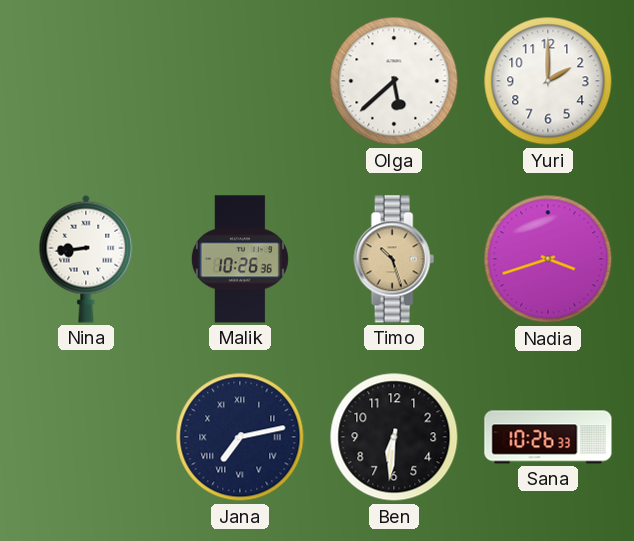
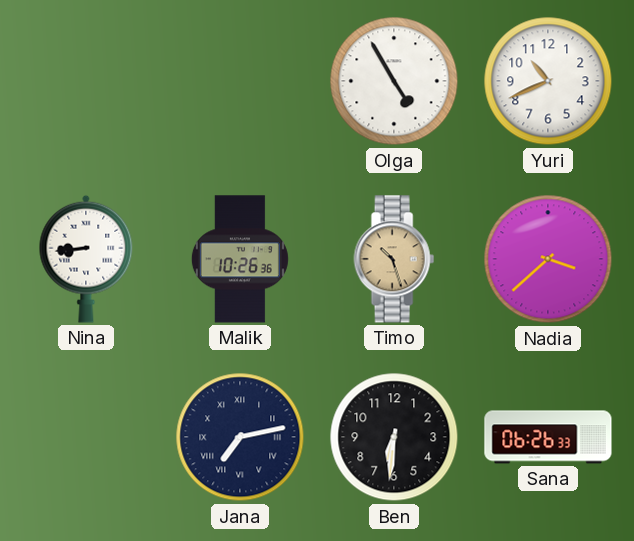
Olga: 5:38 -> 4:55 (394, 81)
Yuri: 2:00 -> 10:41 (548, 81)
Nadia: 3:42 -> 3:38 (548, 259)
Sana: 10:26 -> 06:26 (548, 437)
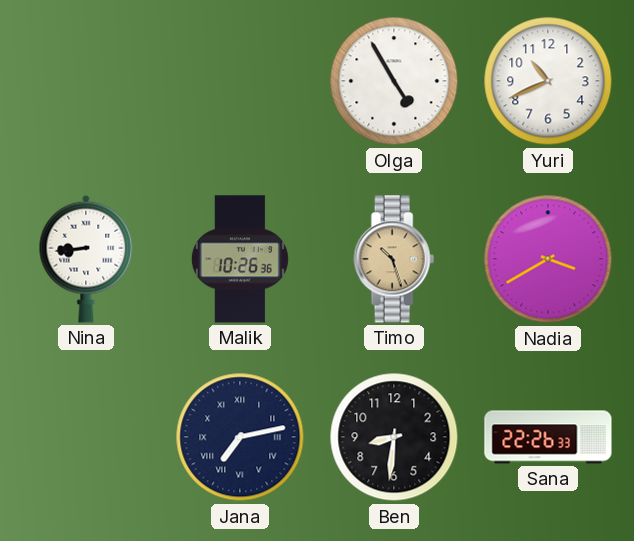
Nadia: 3:38 -> 3:40 (548, 259)
Ben: 6:31 -> 8:31 (394, 437)
Sana: 06:26 -> 22:26 (548, 437)
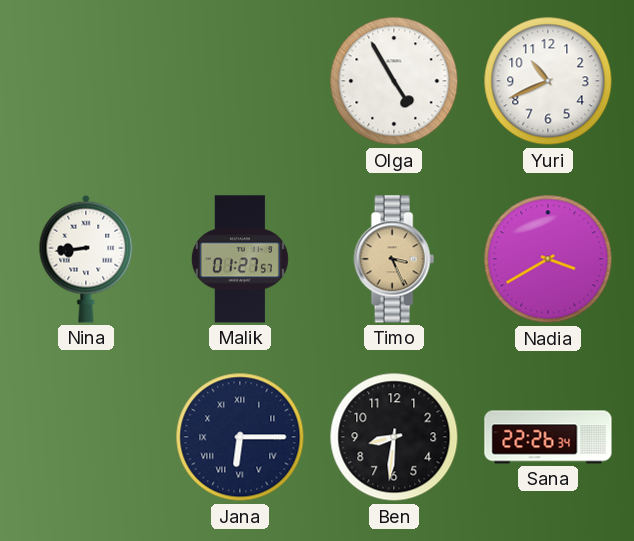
Malik: 10:26 -> 01:27 (240, 259)
Timo: 10:27 -> 3:26 (394, 259)
Jana: 7:13 -> 6:15 (240, 437)
Sana: 22:26:33 -> 22:26:34 (548, 437)
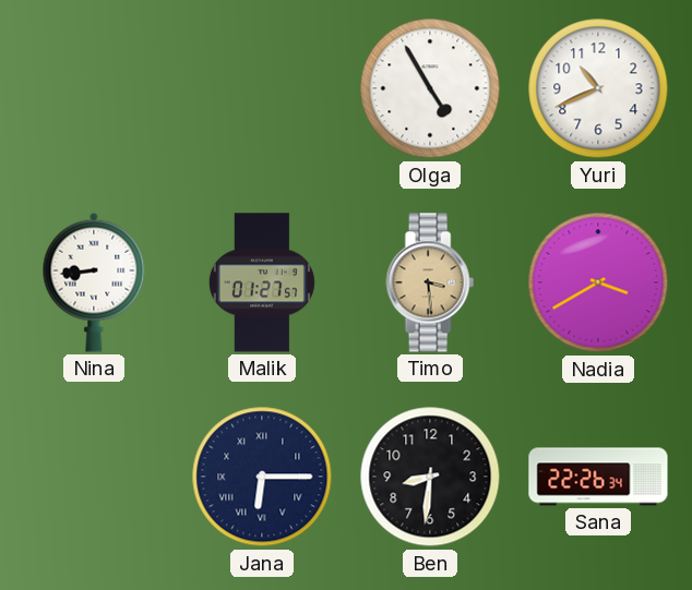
Timo: 3:26 -> 3:29 (430, 282)
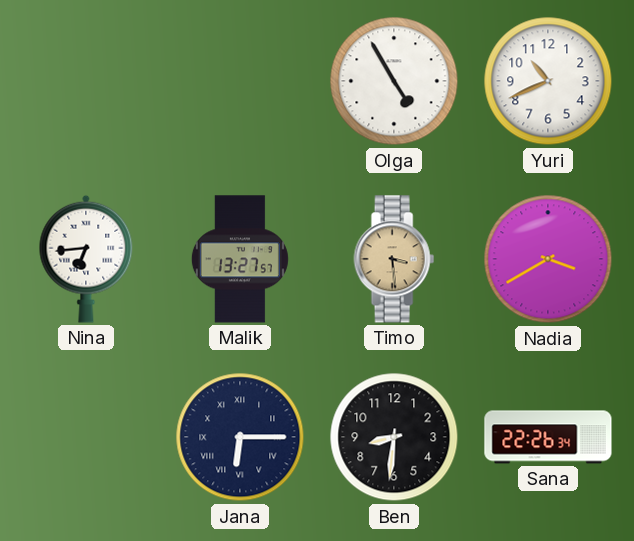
Nina: 8:44 -> 6:44 (86, 259)
Malik: 01:27 -> 13:27 (240, 259)
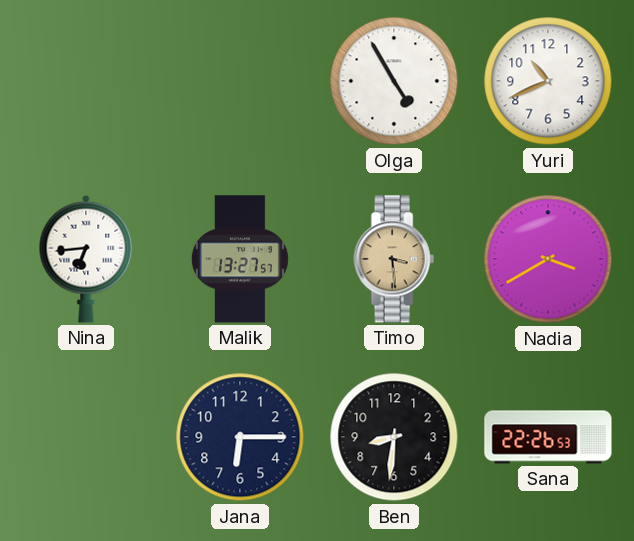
Jana numerals: Roman -> Arabic (240, 437)
Sana: 22:26:34 -> 22:26:53 (548, 437)
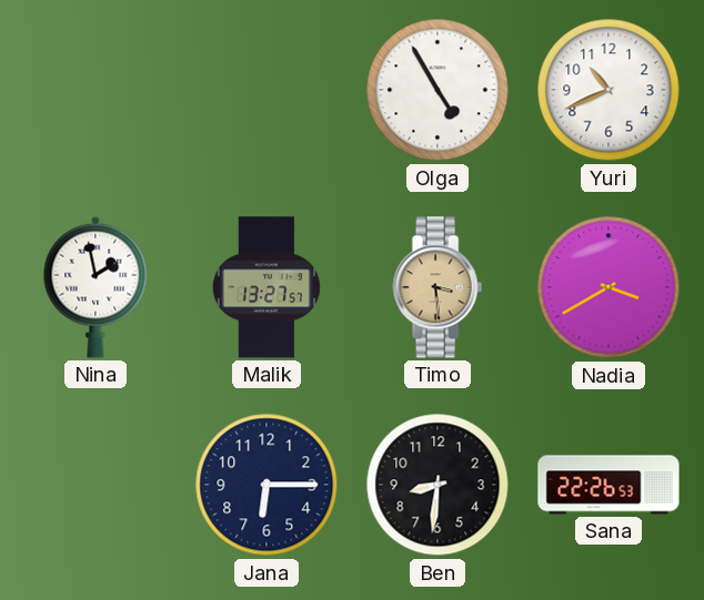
Nina: 6:44 -> 1:58 (95, 287)
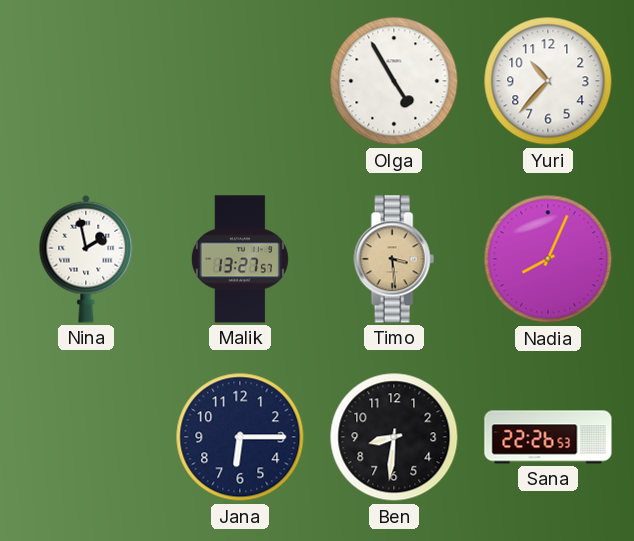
Yuri: 10:41 -> 10:37 (548, 81)
Nadia: 3:40 -> 8:04 (548, 259)
